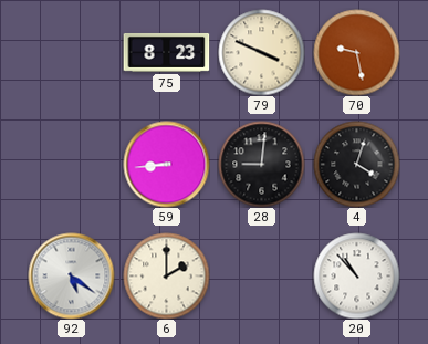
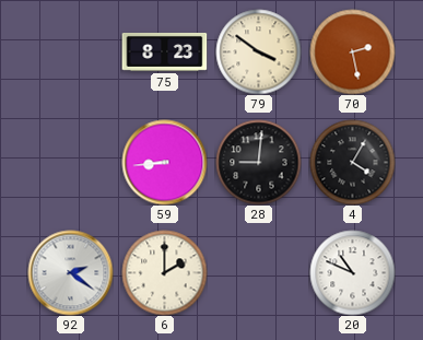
79: 3:49 -> 3:51 (258, 51)
70: 9:28 -> 2:28 (352, 51)
4: 4:03 -> 4:05 (352, 162)
92: 5:21 -> 2:21 (70, 272)
20: 10:53 -> 10:49 (352, 272)
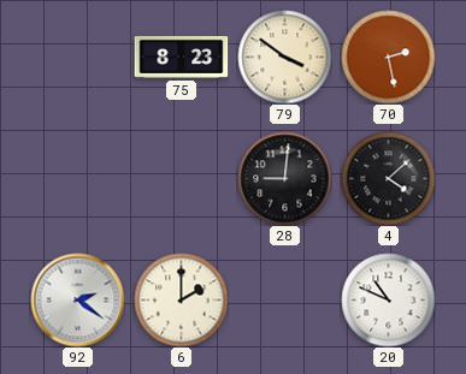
59: 8:44 -> none (164, 162)
4: 4:05 -> 4:08 (388, 178)
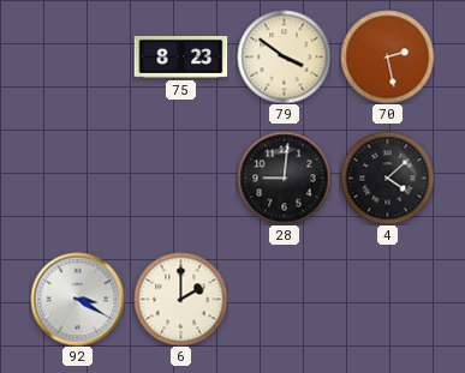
92: 2:21 -> 3:20 (77, 299)
20: 10:49 -> none (388, 299)
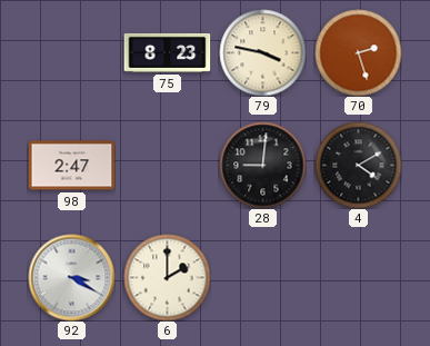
79: 3:51 -> 3:47 (262, 52)
70: 2:28 -> 2:27 (358, 52)
98: none -> 2:47 (71, 166)
4: 4:08 -> 4:10 (358, 165)
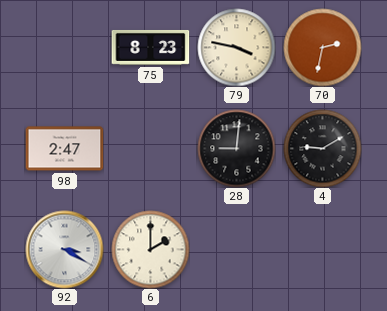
70: 2:27 -> 2:32 (322, 47)
4: 4:10 -> 9:10 (322, 148)
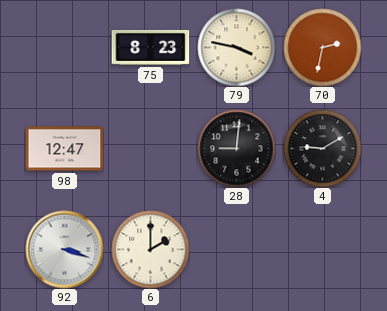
98: 2:47 -> 12:47 (64, 149)
92: 3:20 -> 3:18 (64, 249)
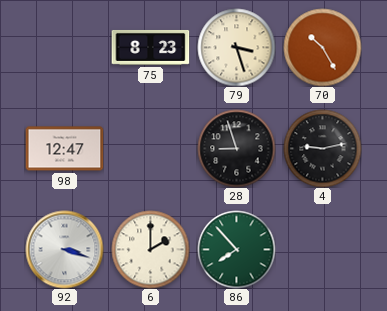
79: 3:47 -> 3:27 (236, 47)
70: 2:32 -> 10:25 (322, 47)
28: 9:01 -> 8:57 (236, 148)
4: 9:10 -> 9:13 (322, 148)
86: none -> 7:53 (236, 249)
